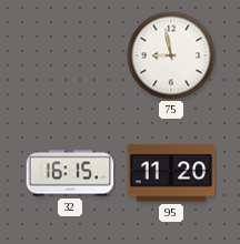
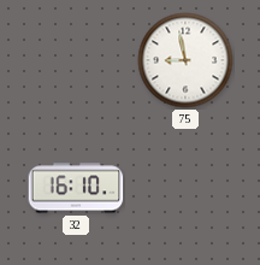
32: 16:15 -> 16:10 (76, 188)
95: 11:20 -> none (171, 173)
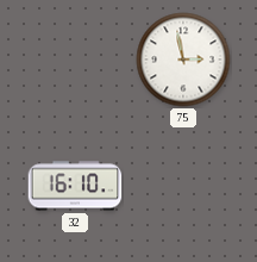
75: 8:58 -> 2:58 (183, 60)
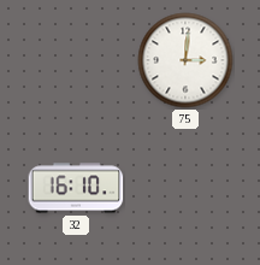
75: 2:58 -> 3:01 (185, 60)
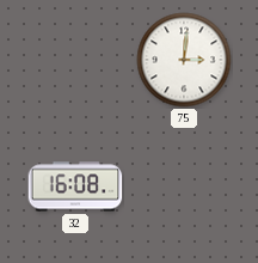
32: 16:10 -> 16:08 (75, 186)
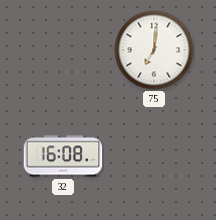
75: 3:01 -> 7:01 (154, 50)
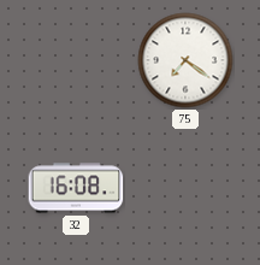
75: 7:01 -> 7:21 (185, 60)
